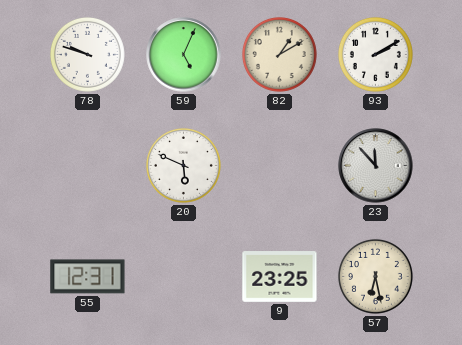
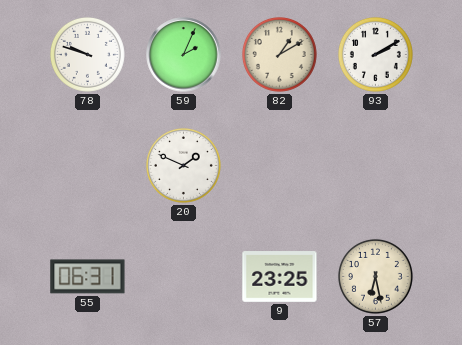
59: 5:04 -> 2:04 (184, 55)
20: 5:49 -> 1:49 (183, 165)
23: 11:53 -> none (376, 166)
55: 12:31 -> 06:31 (88, 277)
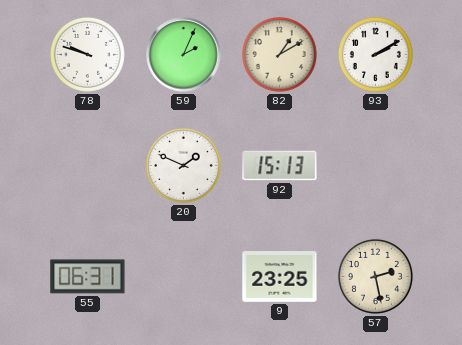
92: none -> 15:13 (280, 166)
57: 6:28 -> 2:28 (375, 276)
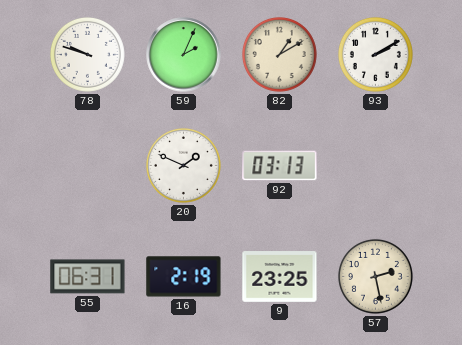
92: 15:13 -> 03:13 (280, 166)
16: none -> 2:19 (184, 277)
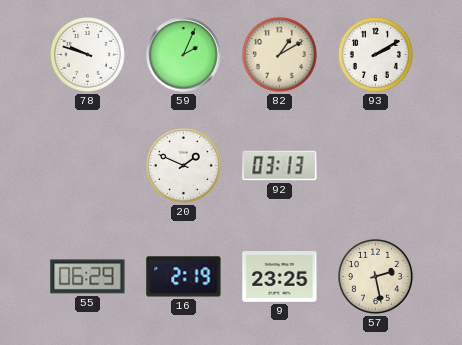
55: 06:31 -> 06:29 (88, 277)
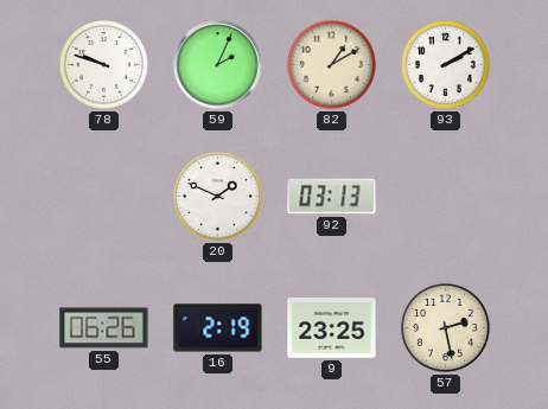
55: 06:29 -> 06:26 (104, 328)
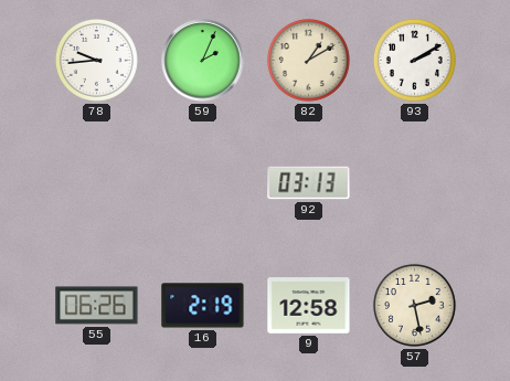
78: 9:48 -> 9:44 (96, 60)
20: 1:49 -> none (217, 196)
9: 23:25 -> 12:58 (309, 306)
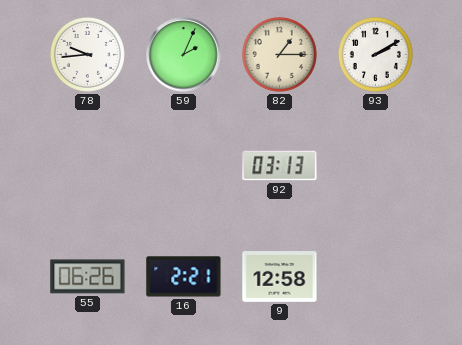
82: 1:10 -> 1:15 (279, 54)
16: 2:19 -> 2:21 (184, 277)
57: 2:28 -> none (414, 305)
